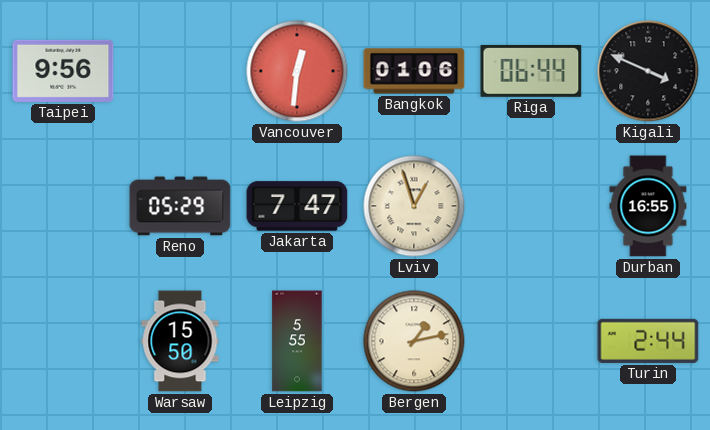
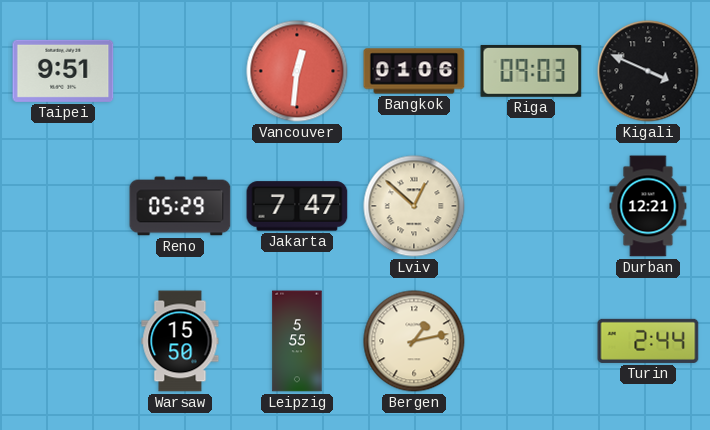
Taipei: 9:56 -> 9:51 (63, 71)
Riga: 06:44 -> 09:03 (531, 71)
Lviv: 12:57 -> 12:52 (414, 206)
Durban: 16:55 -> 12:21 (648, 206)
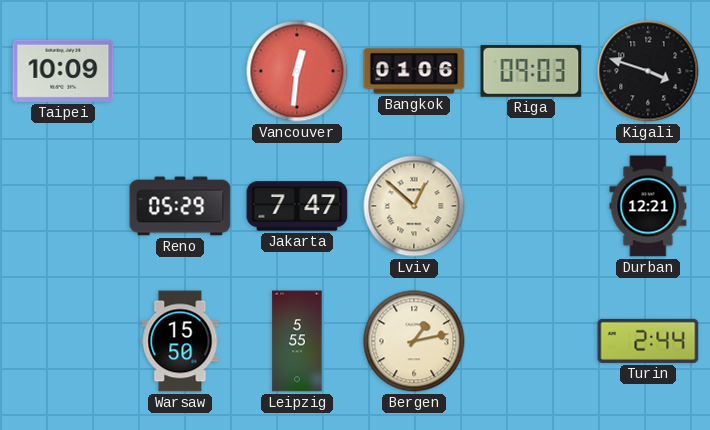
Taipei: 9:51 -> 10:09 (63, 71)
Kigali: 3:49 -> 3:48 (648, 71)
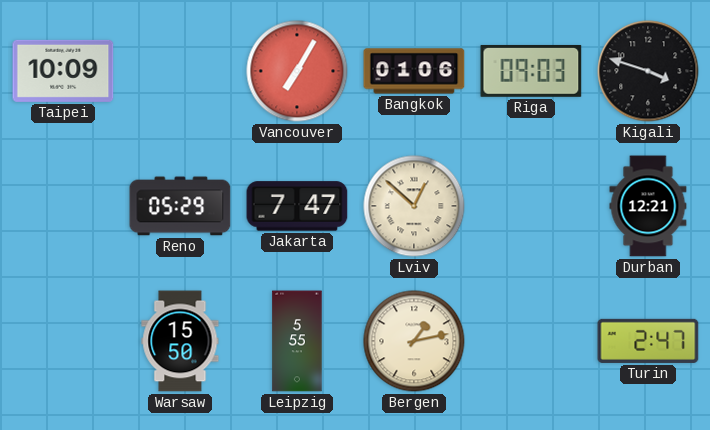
Vancouver: 12:31 -> 7:05 (297, 71)
Turin: 2:44 -> 2:47 (648, 341)
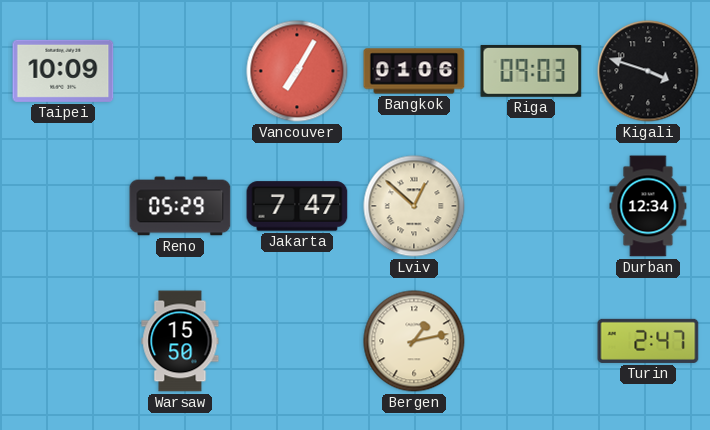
Durban: 12:21 -> 12:34 (648, 206)
Leipzig: 5:55 -> none (297, 341)
